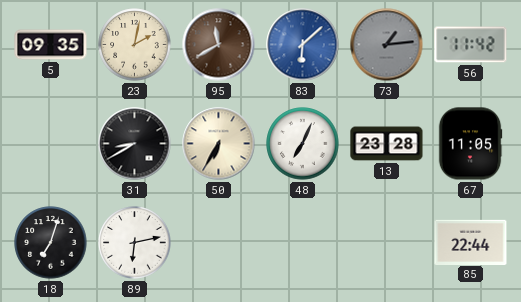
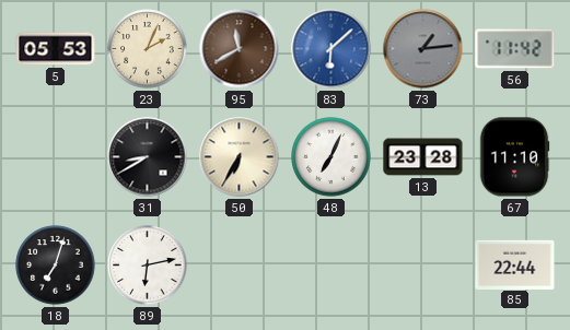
5: 09:35 -> 05:53 (56, 49)
23: 2:02 -> 2:04 (148, 49)
67: 11:05 -> 11:10 (514, 157)
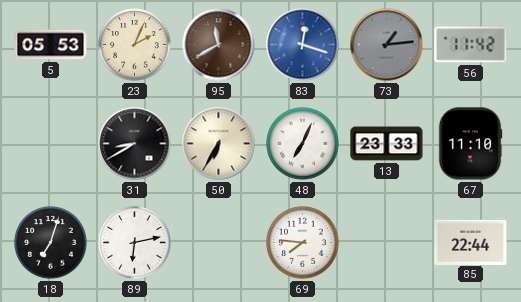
83: 6:08 -> 12:18 (303, 45)
13: 23:28 -> 23:33 (387, 144)
69: none -> 7:46 (303, 243)
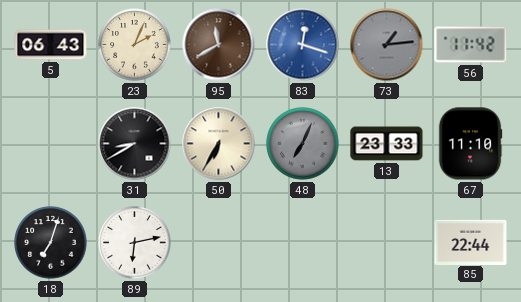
5: 05:53 -> 06:43 (51, 45)
48 dial: white -> grey (303, 144)
69: 7:46 -> none (303, 243)
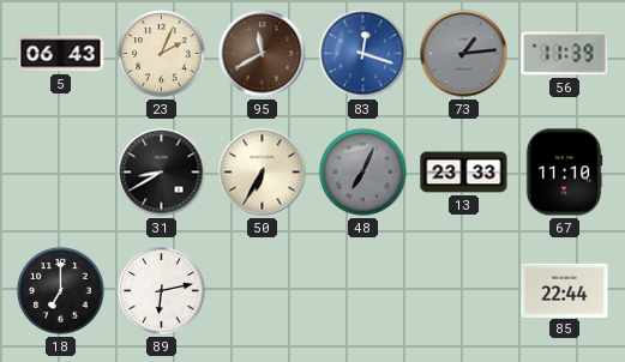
56: 11:42 -> 11:39 (565, 54)
18: 7:03 -> 7:00 (61, 291)
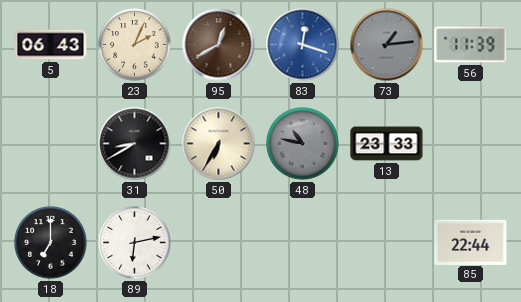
95: 11:40 -> 12:40 (219, 45)
48: 7:04 -> 10:47 (303, 144)
67: 11:10 -> none (564, 173)
